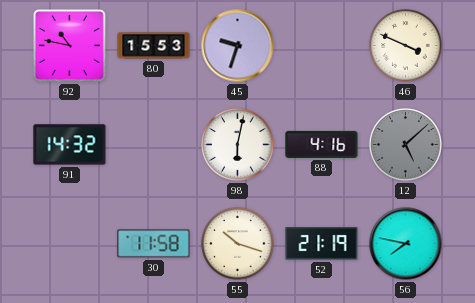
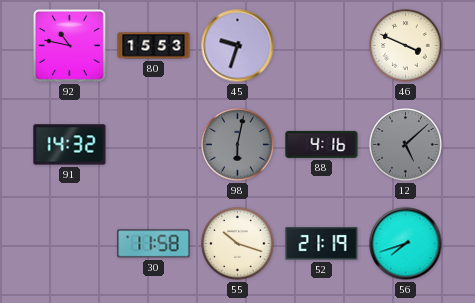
98 dial: white -> grey (238, 145)
56: 7:47 -> 7:42 (406, 244)
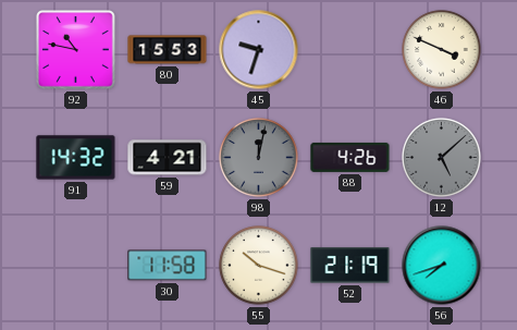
59: none -> 4:21 (168, 158)
98: 6:02 -> 12:02 (259, 158)
88: 4:16 -> 4:26 (350, 157)
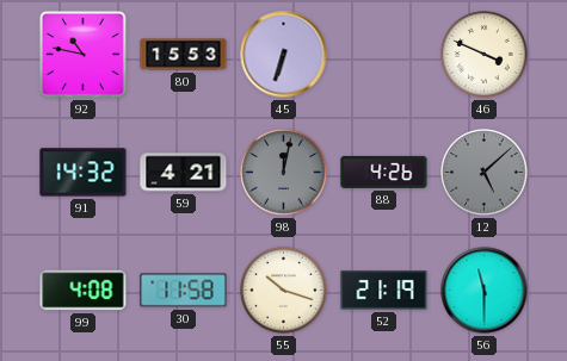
45: 9:33 -> 6:33 (284, 55)
99: none -> 4:08 (84, 291)
56: 7:42 -> 11:30 (485, 291)
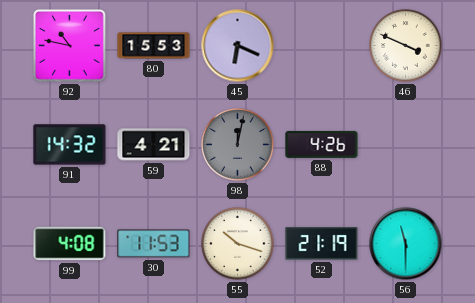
45: 6:33 -> 6:19 (238, 46)
12: 5:08 -> none (485, 173)
30: 11:58 -> 11:53 (154, 244)
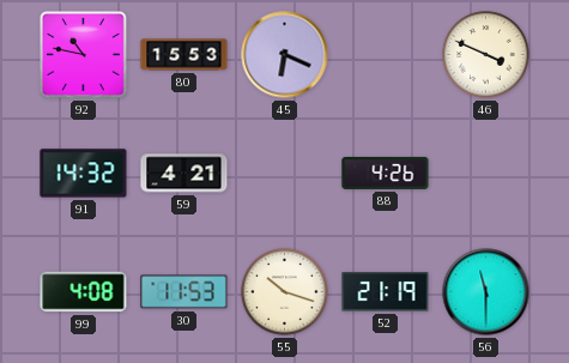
98: 12:02 -> none (238, 145)
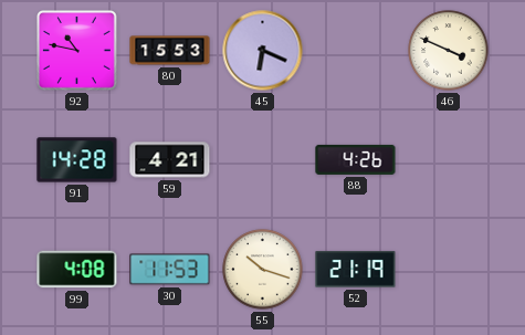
91: 14:32 -> 14:28 (77, 160)
56: 11:30 -> none (486, 292)
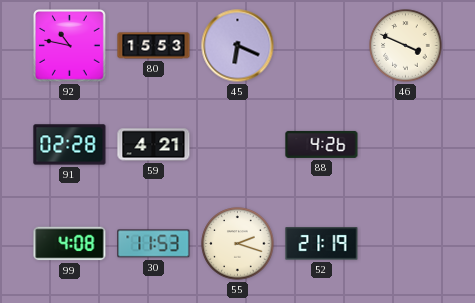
91: 14:28 -> 02:28 (70, 145)
55: 10:18 -> 2:18 (238, 244)
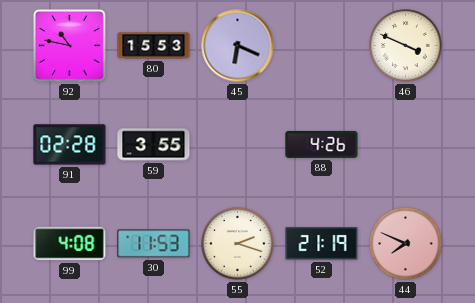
59: 4:21 -> 3:55 (154, 145)
44: none -> 7:49 (406, 244)
